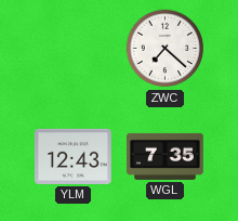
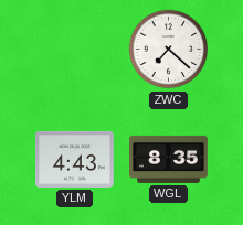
YLM: 12:43 -> 4:43 (75, 159)
WGL: 7:35 -> 8:35 (169, 159)
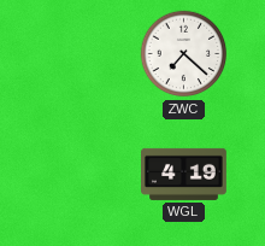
YLM: 4:43 -> none (75, 159)
WGL: 8:35 -> 4:19 (184, 174)
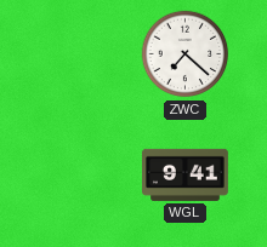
WGL: 4:19 -> 9:41 (186, 174)
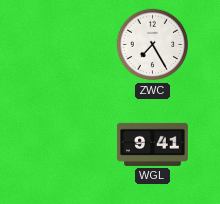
ZWC: 7:22 -> 7:25 (153, 45)
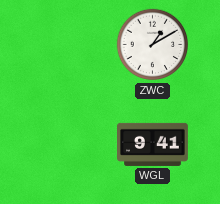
ZWC: 7:25 -> 1:10 (153, 45)
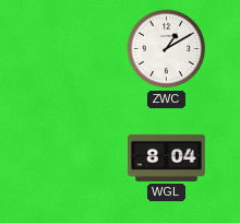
WGL: 9:41 -> 8:04 (167, 157)
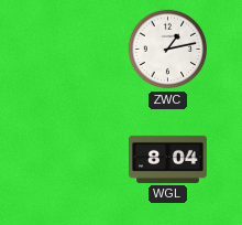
ZWC: 1:10 -> 1:13 (168, 50)
